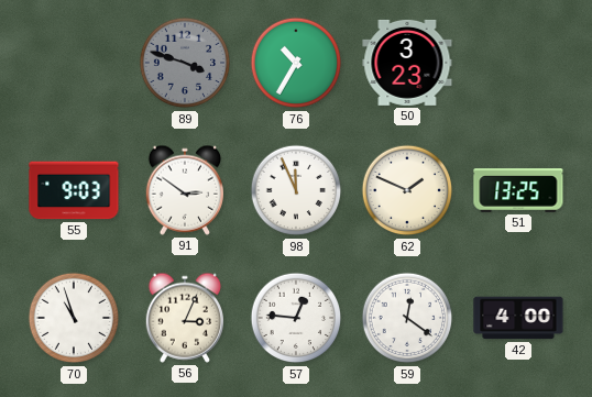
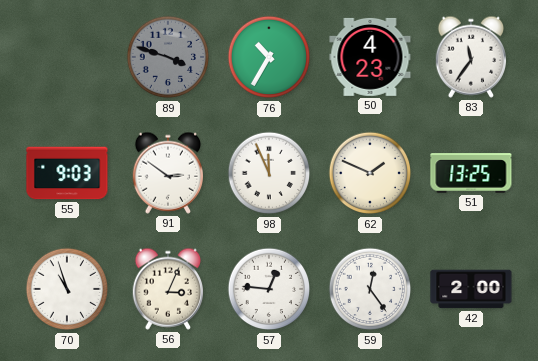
50: 3:23 -> 4:23 (370, 57)
83: none -> 11:36 (470, 57)
59: 12:21 -> 12:24 (370, 289)
42: 4:00 -> 2:00 (471, 289)
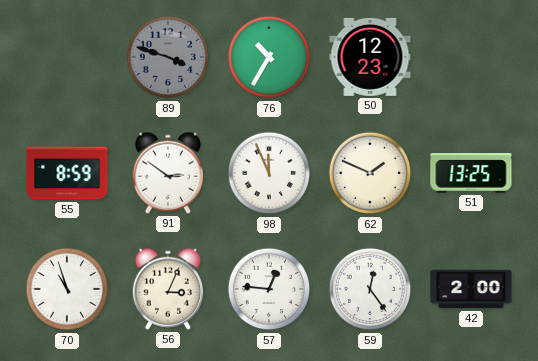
50: 4:23 -> 12:23 (370, 57)
83: 11:36 -> none (470, 57)
55: 9:03 -> 8:59 (67, 173)
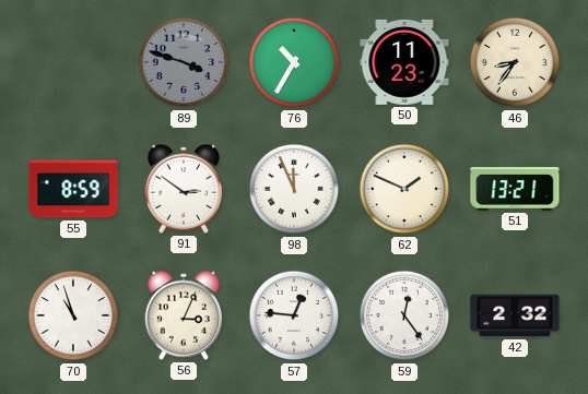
50: 12:23 -> 11:23 (404, 62)
46: none -> 8:36 (515, 62)
51: 13:25 -> 13:21 (515, 189)
42: 2:00 -> 2:32 (515, 315)
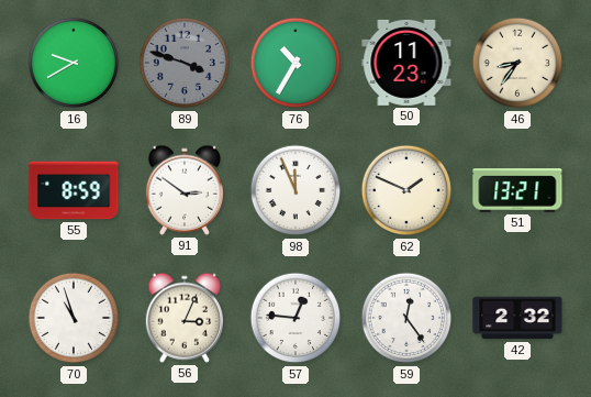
16: none -> 9:40 (74, 63)
